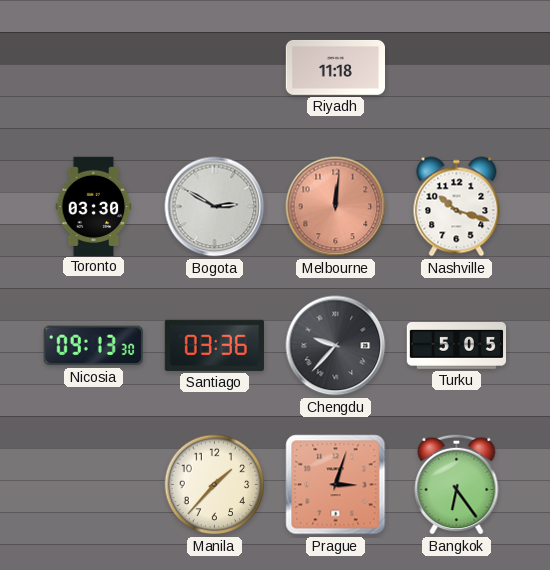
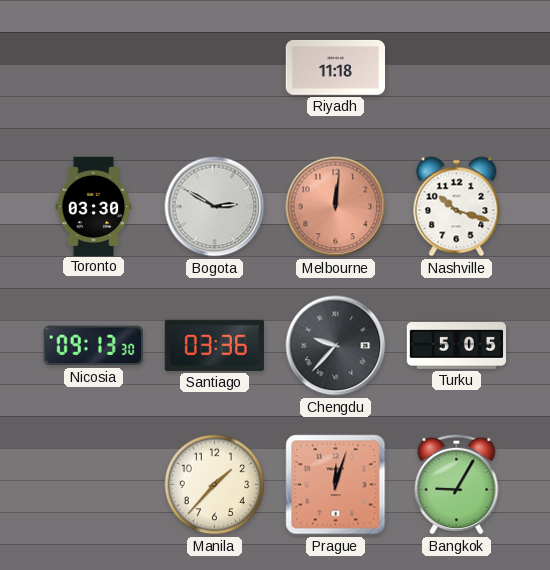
Prague: 3:03 -> 12:03 (336, 485)
Bangkok: 6:24 -> 9:05 (457, 484)
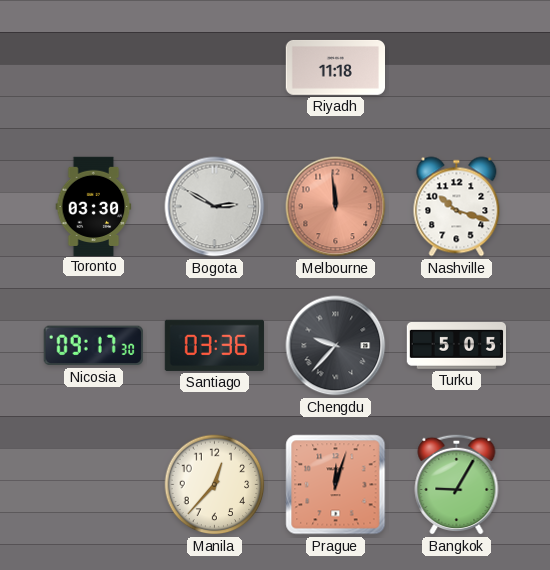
Melbourne: 12:01 -> 11:59 (336, 207)
Nicosia: 09:13 -> 09:17 (93, 346)
Manila: 1:37 -> 12:37 (215, 485)
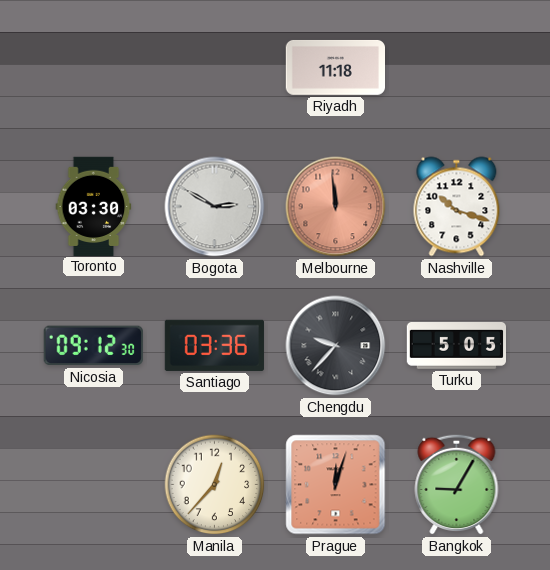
Nicosia: 09:17 -> 09:12 (93, 346)
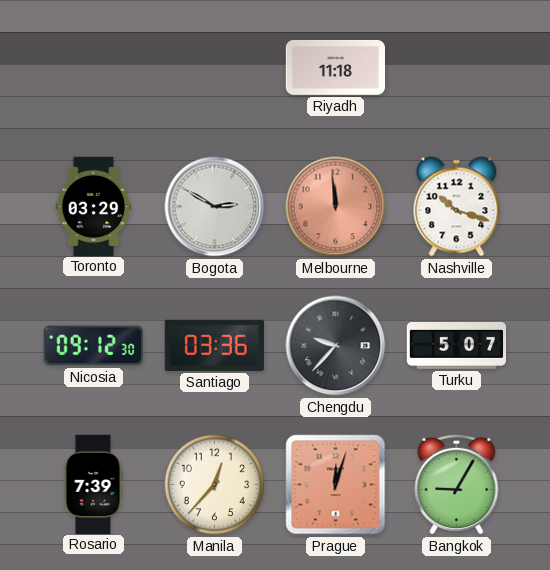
Toronto: 03:30 -> 03:29 (94, 206)
Turku: 5:05 -> 5:07 (456, 346)
Rosario: none -> 7:39 (93, 484)
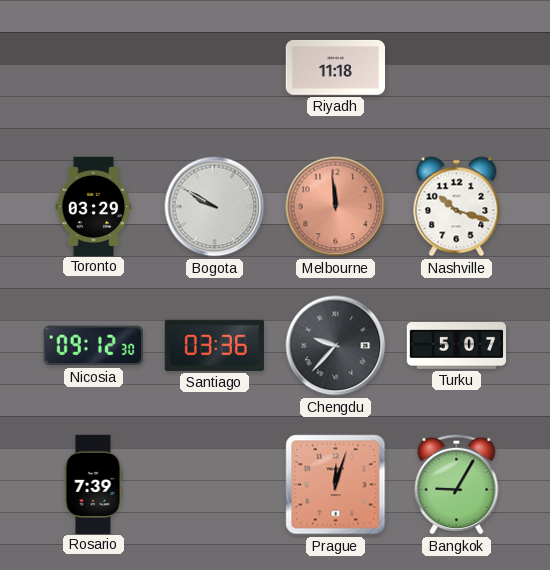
Bogota: 2:50 -> 9:50 (215, 207)
Manila: 12:37 -> none (215, 485)
